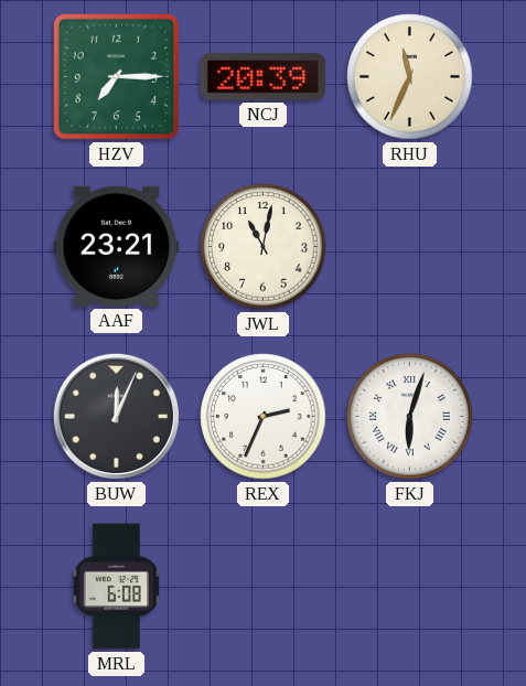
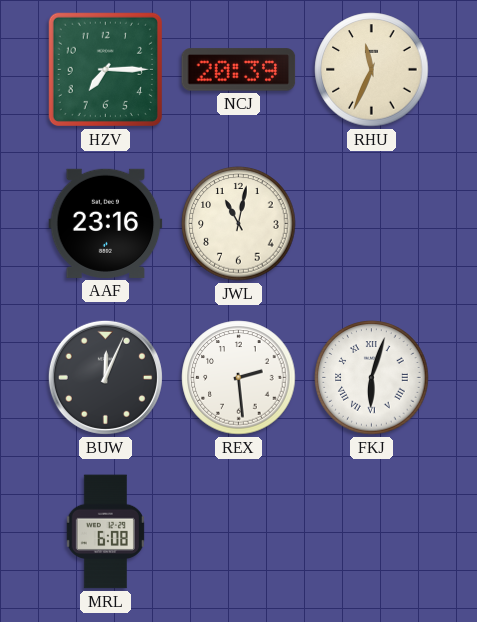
AAF: 23:21 -> 23:16 (106, 223)
REX: 2:34 -> 2:29 (239, 378)
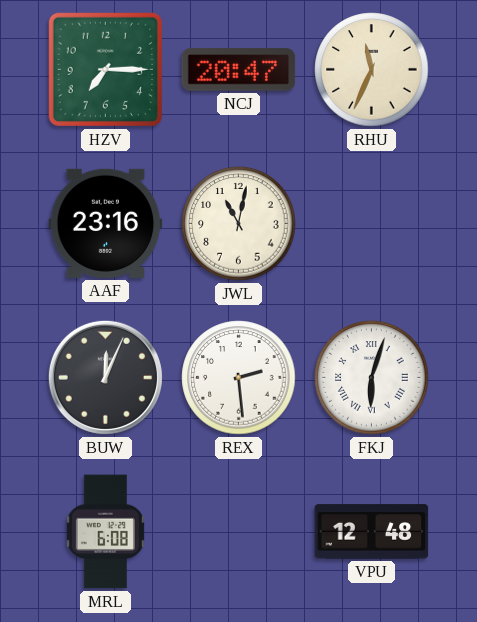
NCJ: 20:39 -> 20:47 (239, 70)
VPU: none -> 12:48 (372, 532)
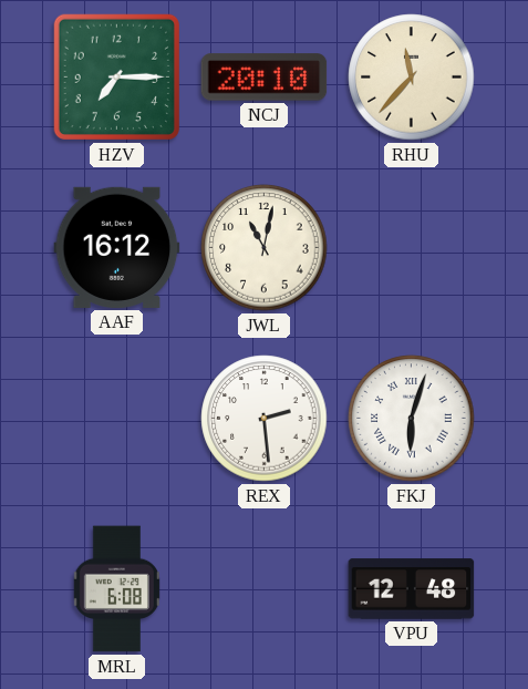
NCJ: 20:47 -> 20:10 (265, 78)
RHU: 11:34 -> 11:37 (412, 78)
AAF: 23:16 -> 16:12 (117, 247)
BUW: 12:04 -> none (105, 377)
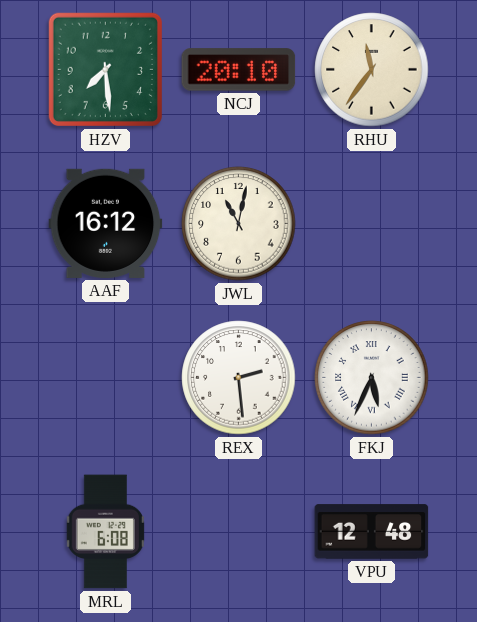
HZV: 7:15 -> 7:29 (105, 69)
RHU: 11:37 -> 11:36 (372, 70)
FKJ: 6:03 -> 5:34 (372, 378)
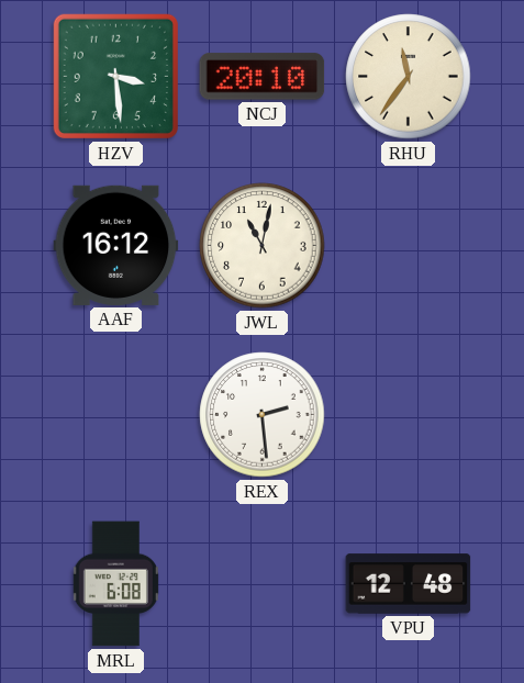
HZV: 7:29 -> 3:29 (115, 76)
FKJ: 5:34 -> none (372, 378)
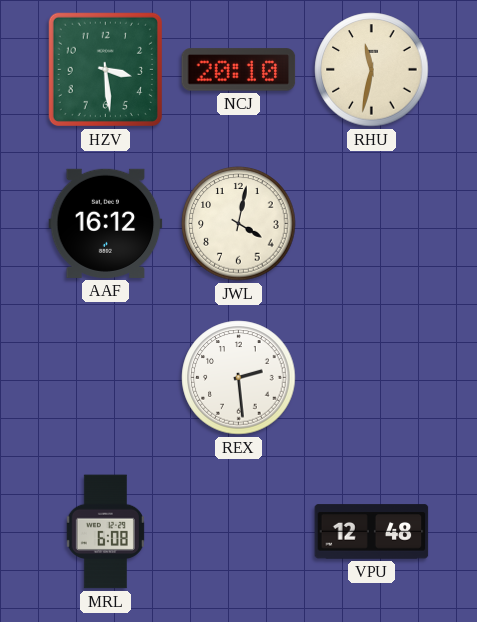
RHU: 11:36 -> 11:32 (372, 70)
JWL: 11:02 -> 4:02 (239, 224)
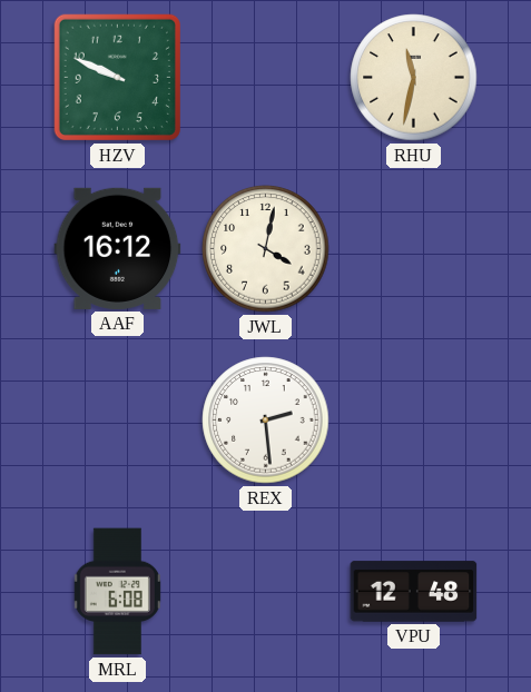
HZV: 3:29 -> 9:49 (117, 77)
NCJ: 20:10 -> none (239, 70)
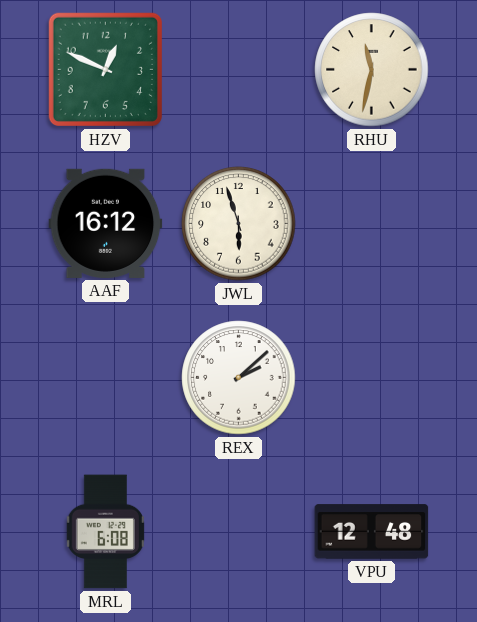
HZV: 9:49 -> 12:49 (105, 69)
JWL: 4:02 -> 5:57 (239, 224)
REX: 2:29 -> 2:08 (239, 378)
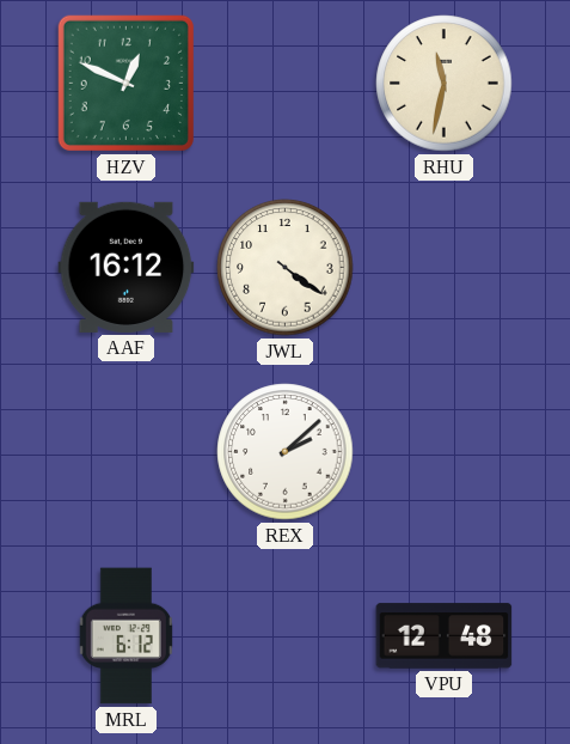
JWL: 5:57 -> 4:21 (286, 268)
MRL: 6:08 -> 6:12 (125, 636)
